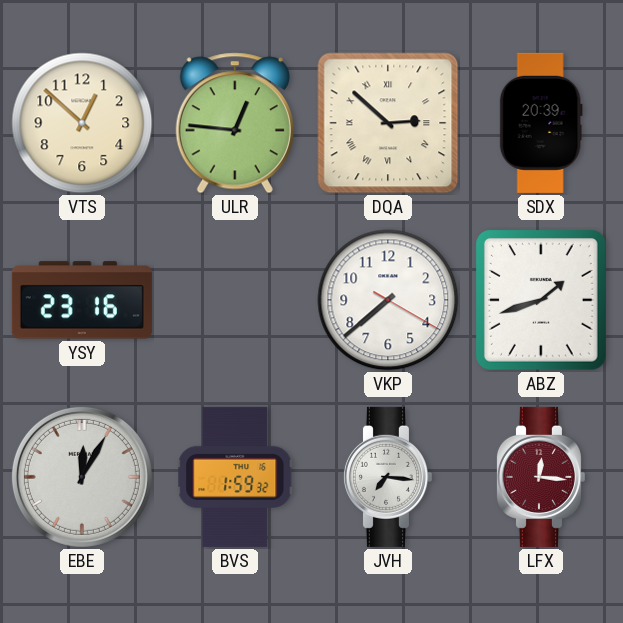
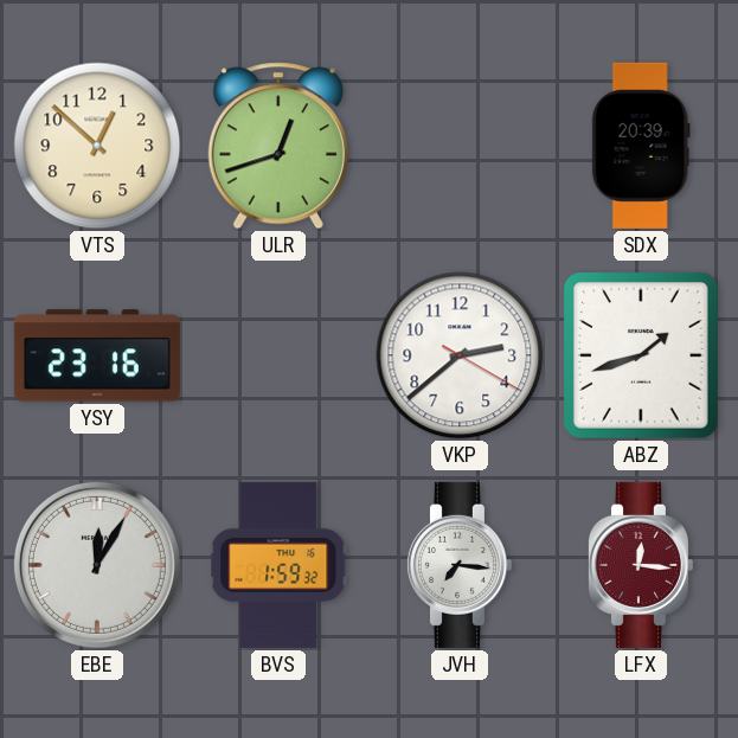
ULR: 12:46 -> 12:42 (278, 146)
DQA: 2:52 -> none (388, 123)
VKP: 7:38 -> 2:38 (460, 355)
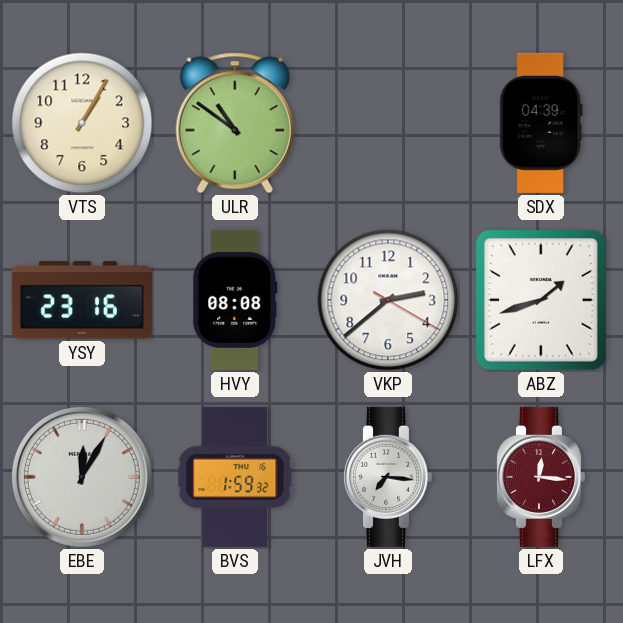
VTS: 12:52 -> 1:05 (82, 123)
ULR: 12:42 -> 10:51 (235, 123)
SDX: 20:39 -> 04:39 (541, 123)
HVY: none -> 08:08 (235, 300)
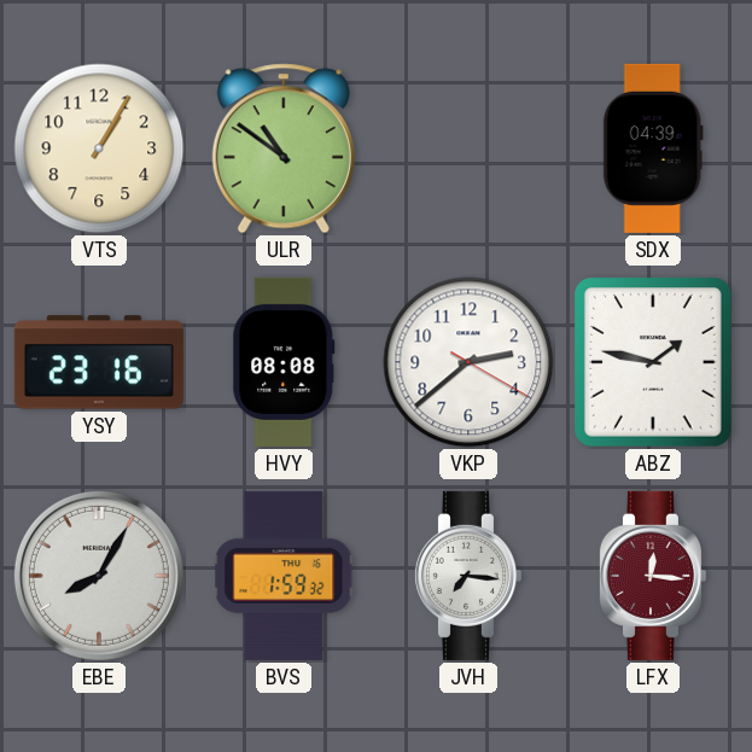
ABZ: 1:42 -> 1:47 (654, 362)
EBE: 12:05 -> 8:05 (99, 576)
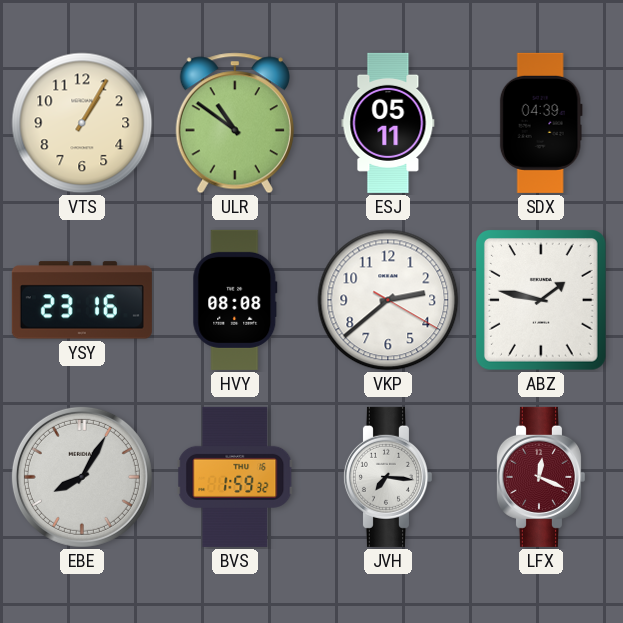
ESJ: none -> 05:11 (388, 123)
LFX: 12:16 -> 12:19 (540, 477)
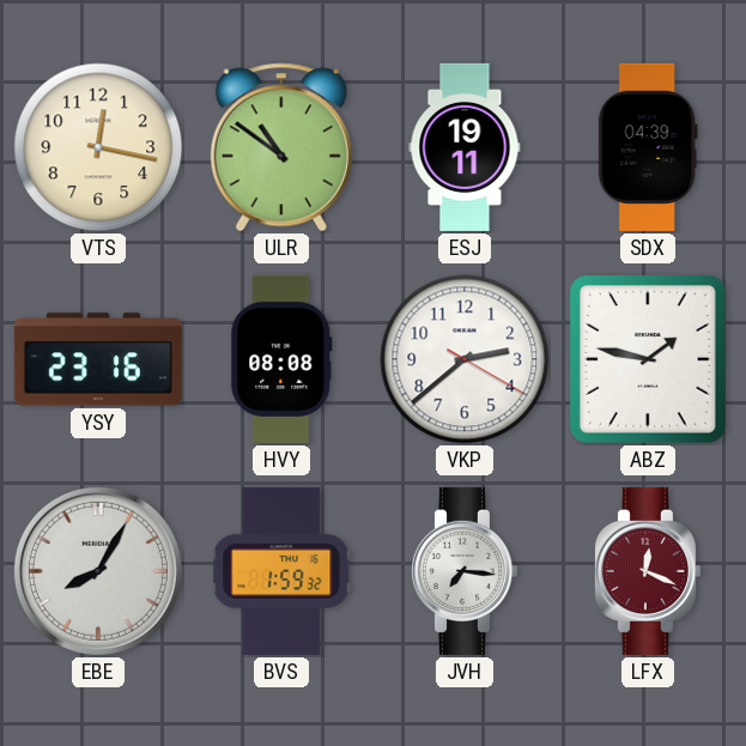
VTS: 1:05 -> 12:17 (98, 147)
ESJ: 05:11 -> 19:11 (465, 147)
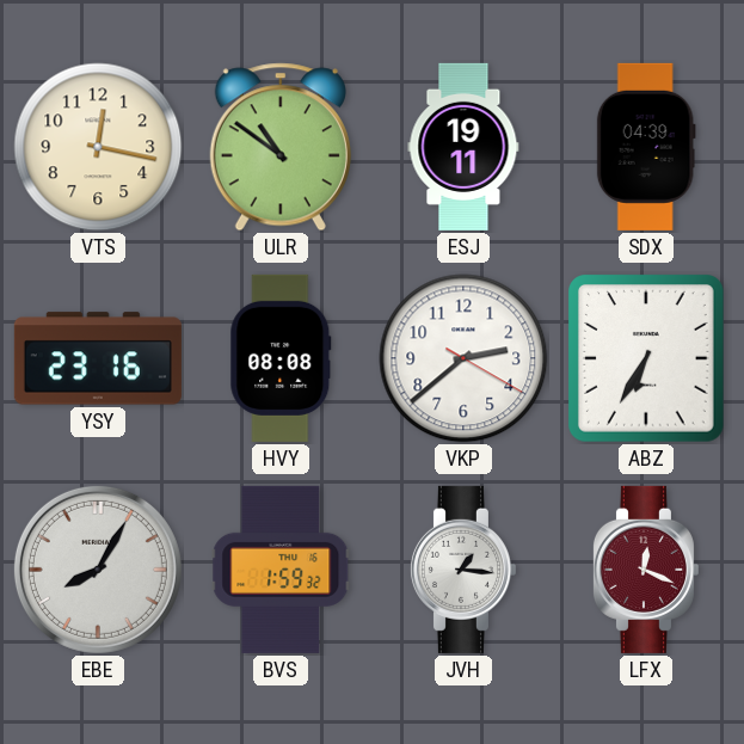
ABZ: 1:47 -> 6:35 (647, 358)
JVH: 7:16 -> 1:16 (462, 570)
